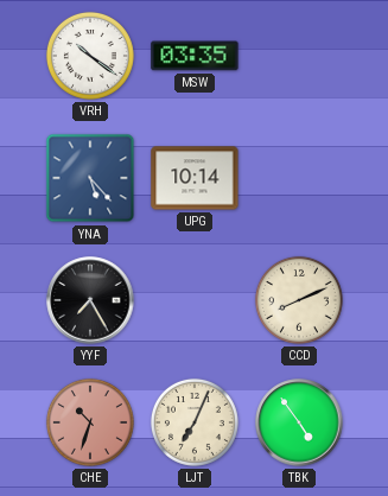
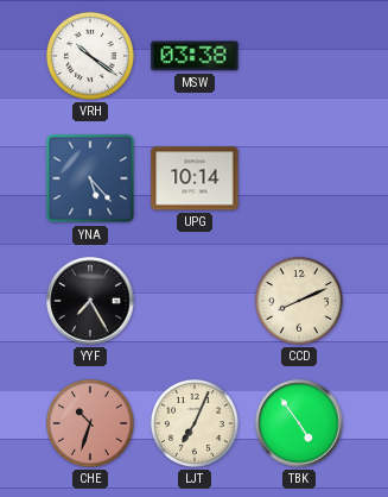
MSW: 03:35 -> 03:38 (195, 56)
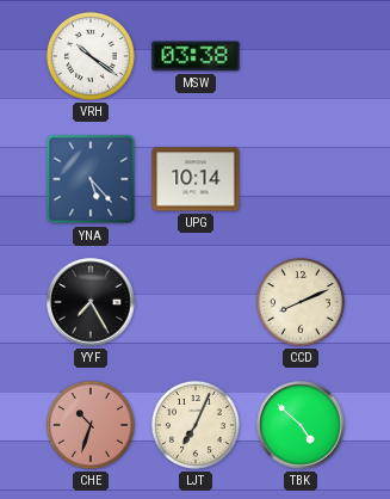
TBK: 4:54 -> 4:52 (301, 425)
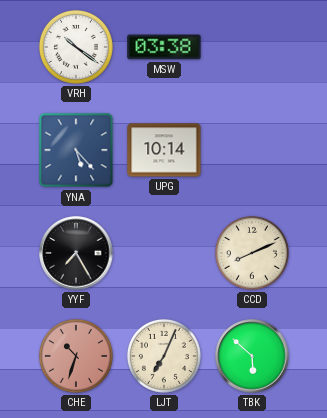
TBK: 4:52 -> 5:52 (252, 356)
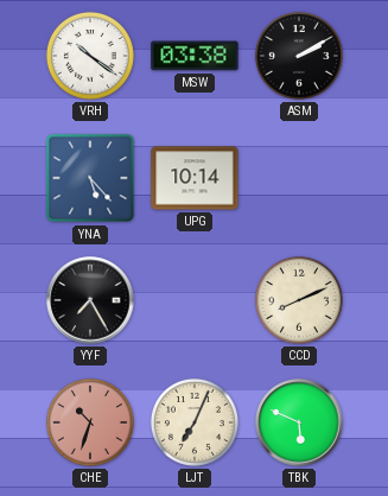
ASM: none -> 2:10 (299, 56)
TBK: 5:52 -> 5:49 (299, 422)
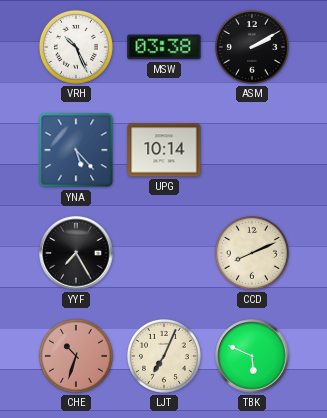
VRH: 10:21 -> 10:26 (76, 47)
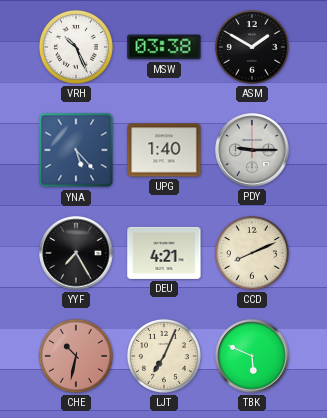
ASM: 2:10 -> 1:50 (252, 47)
UPG: 10:14 -> 1:40 (164, 150)
PDY: none -> 9:15 (252, 150)
DEU: none -> 4:21 (164, 253)
CHE: 10:33 -> 10:32 (76, 356)
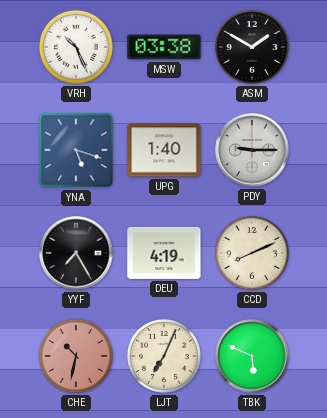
YNA: 5:23 -> 5:18 (76, 150)
DEU: 4:21 -> 4:19 (164, 253)
